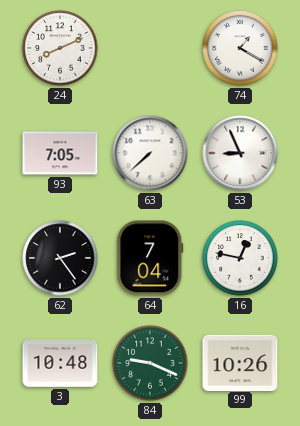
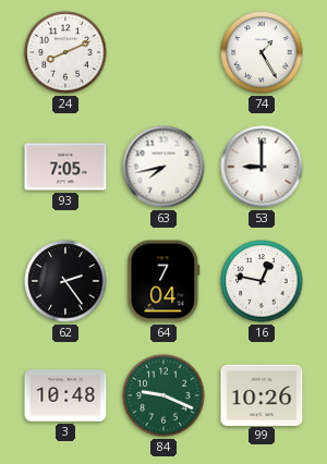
74: 1:20 -> 1:25 (262, 52)
63: 7:38 -> 7:43 (163, 167)
53: 8:56 -> 9:00 (262, 167)
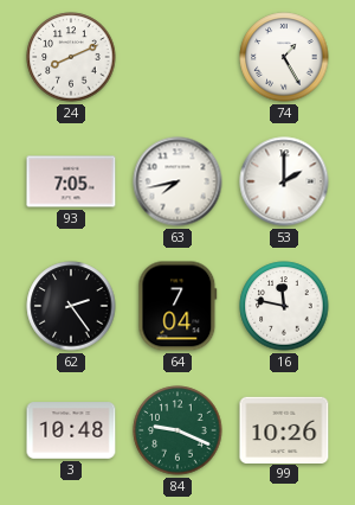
53: 9:00 -> 2:00 (284, 181)
16: 12:47 -> 11:47 (284, 306)
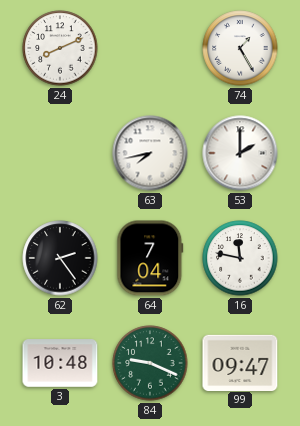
93: 7:05 -> none (71, 181)
99: 10:26 -> 09:47 (240, 362)
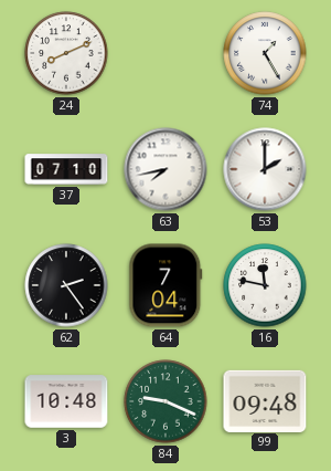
37: none -> 07:10 (66, 169)
99: 09:47 -> 09:48 (265, 400)
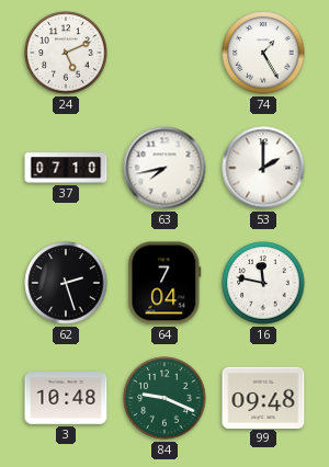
24: 8:11 -> 5:11 (66, 53)
62: 2:24 -> 2:27 (66, 283)
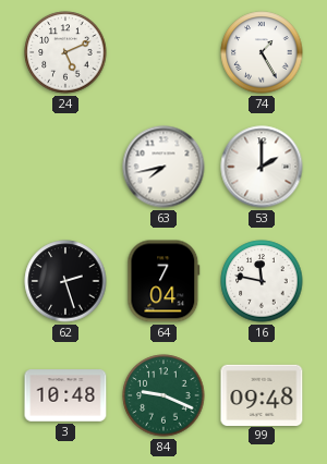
37: 07:10 -> none (66, 168)
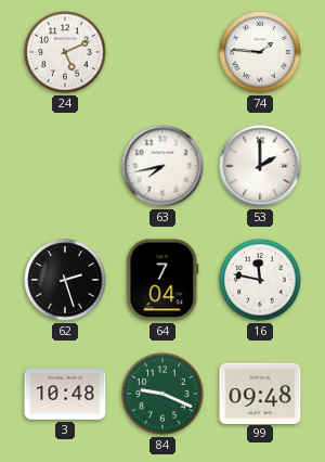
74: 1:25 -> 1:46 (260, 52)
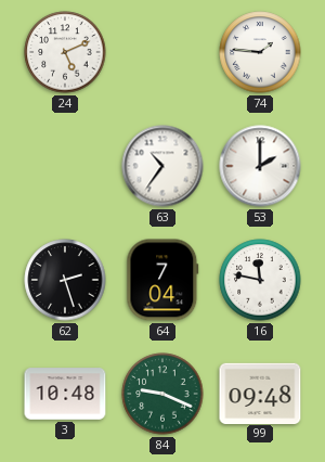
63: 7:43 -> 10:36 (162, 166)
